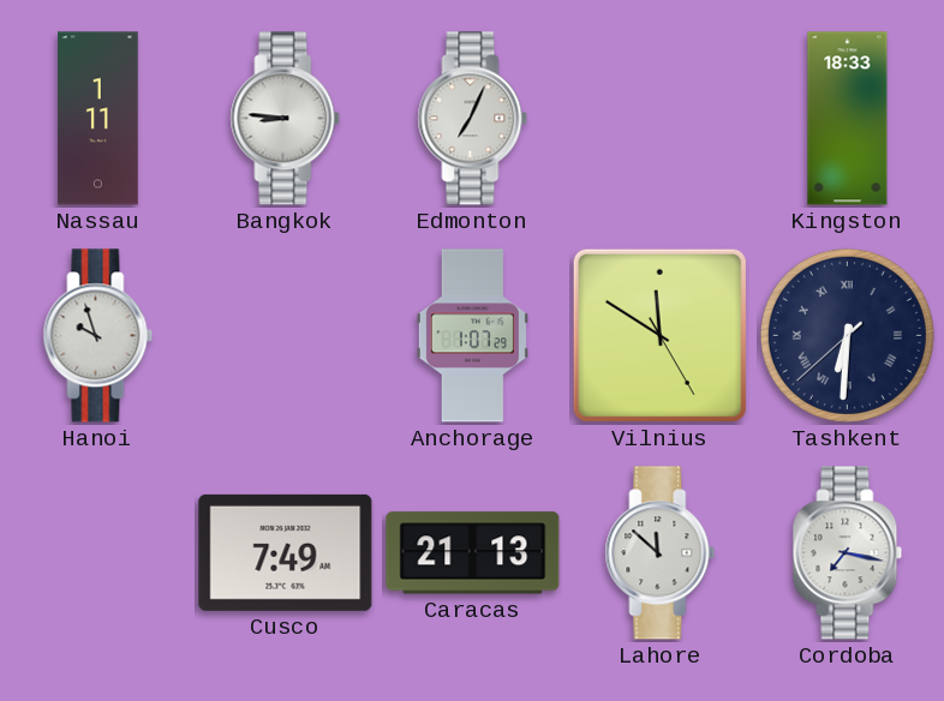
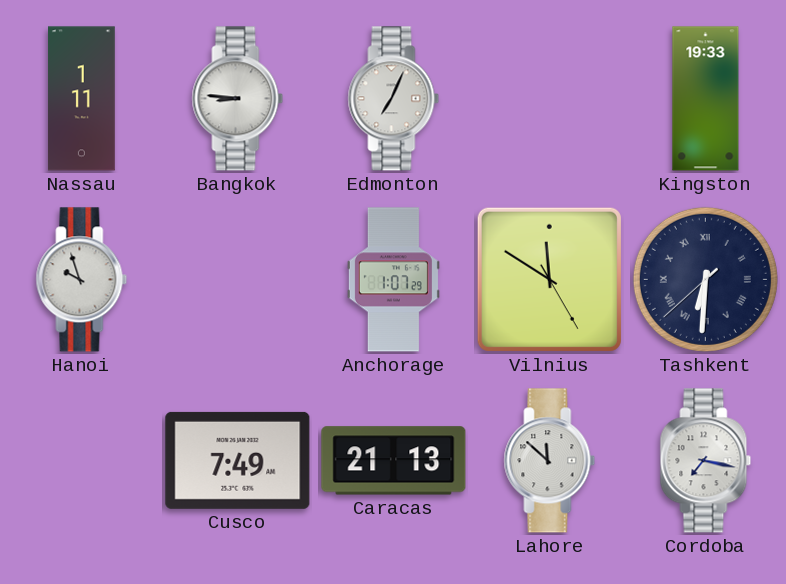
Kingston: 18:33 -> 19:33 (706, 99)
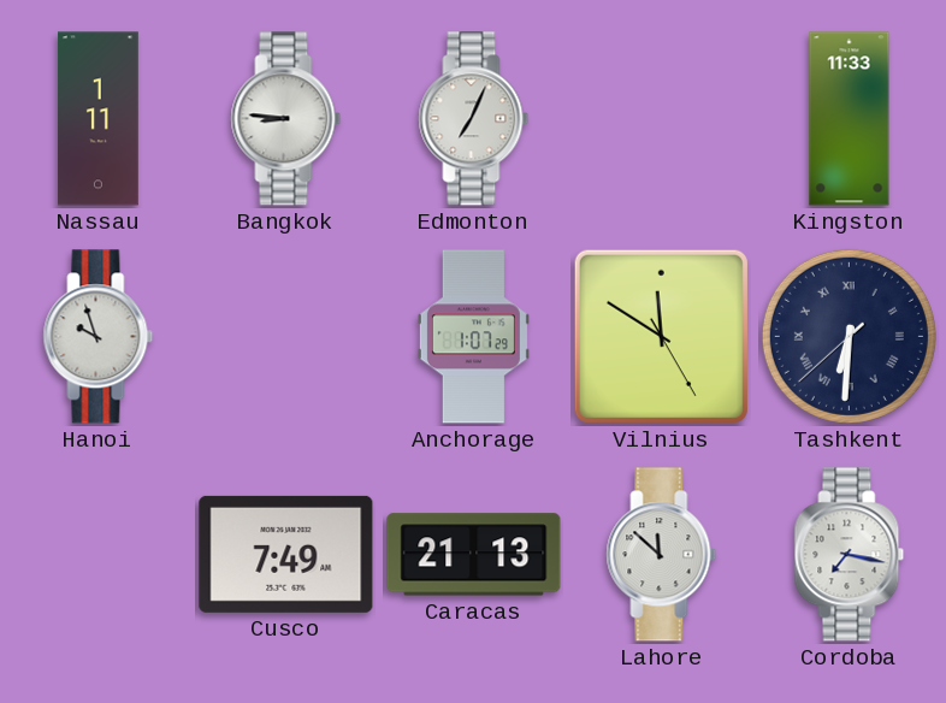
Kingston: 19:33 -> 11:33 (850, 119)
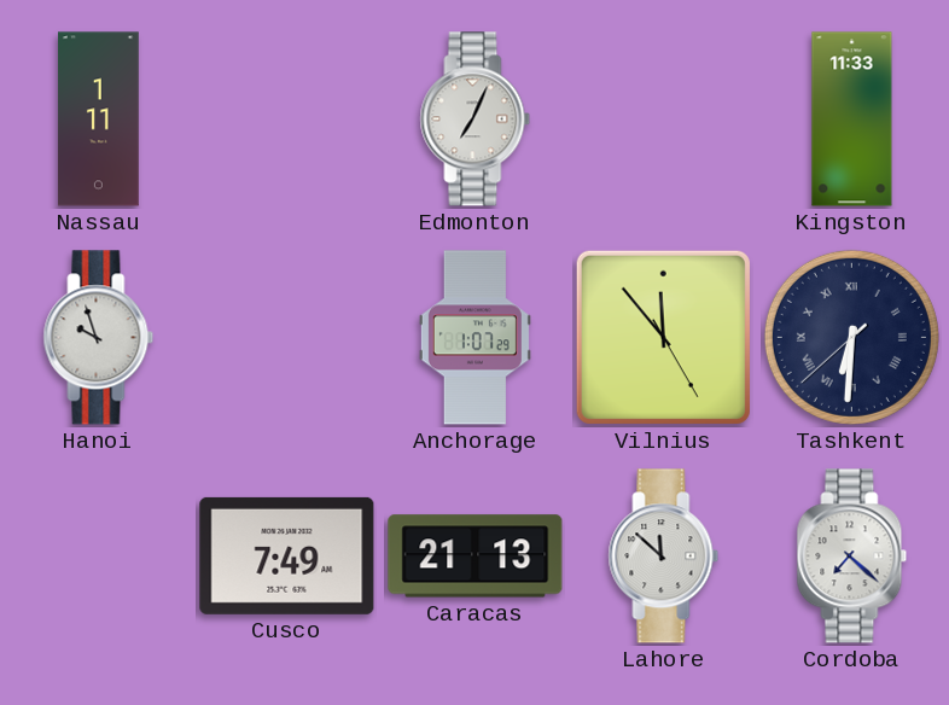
Bangkok: 8:46 -> none (286, 119)
Vilnius: 11:50 -> 11:53 (663, 337)
Cordoba: 7:17 -> 7:22 (852, 557)
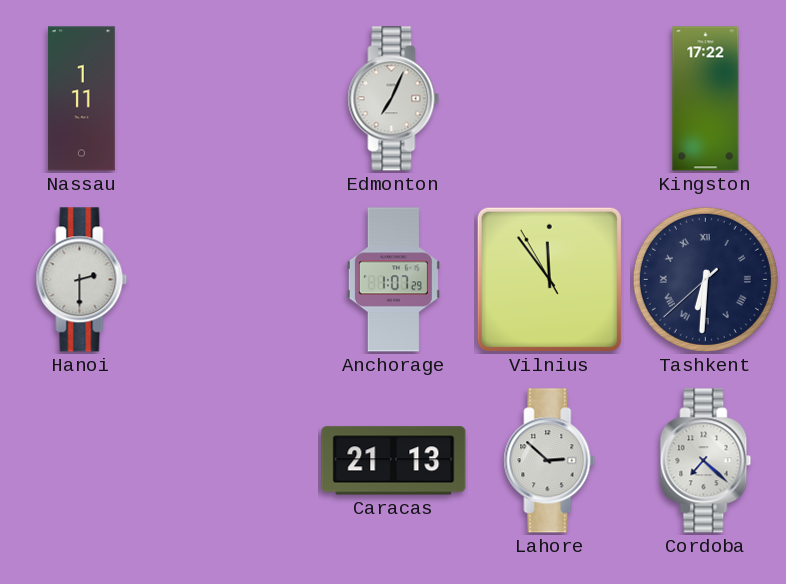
Kingston: 11:33 -> 17:22 (706, 99)
Hanoi: 9:57 -> 2:30 (82, 280)
Vilnius: 11:53:25 -> 11:53:55 (549, 279)
Cusco: 7:49 -> none (287, 555)
Lahore: 11:52 -> 2:52 (550, 461)
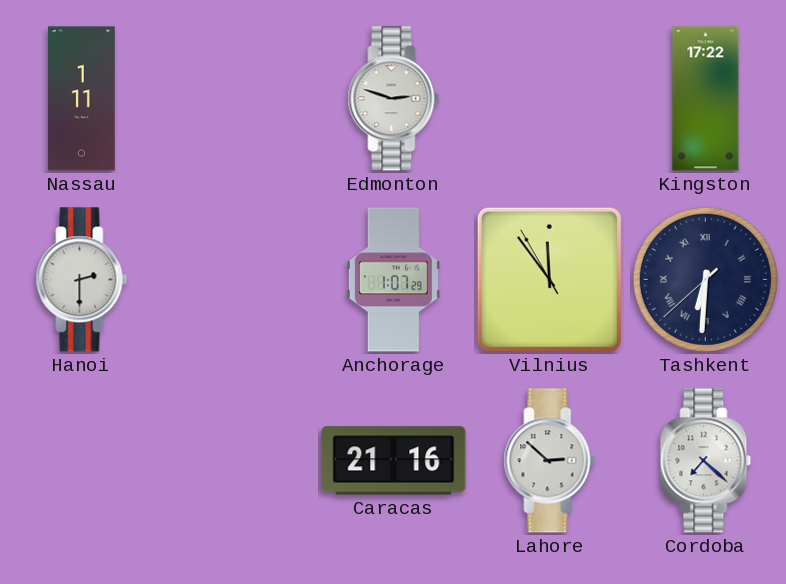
Edmonton: 7:04 -> 2:48 (394, 99)
Caracas: 21:13 -> 21:16 (394, 461)
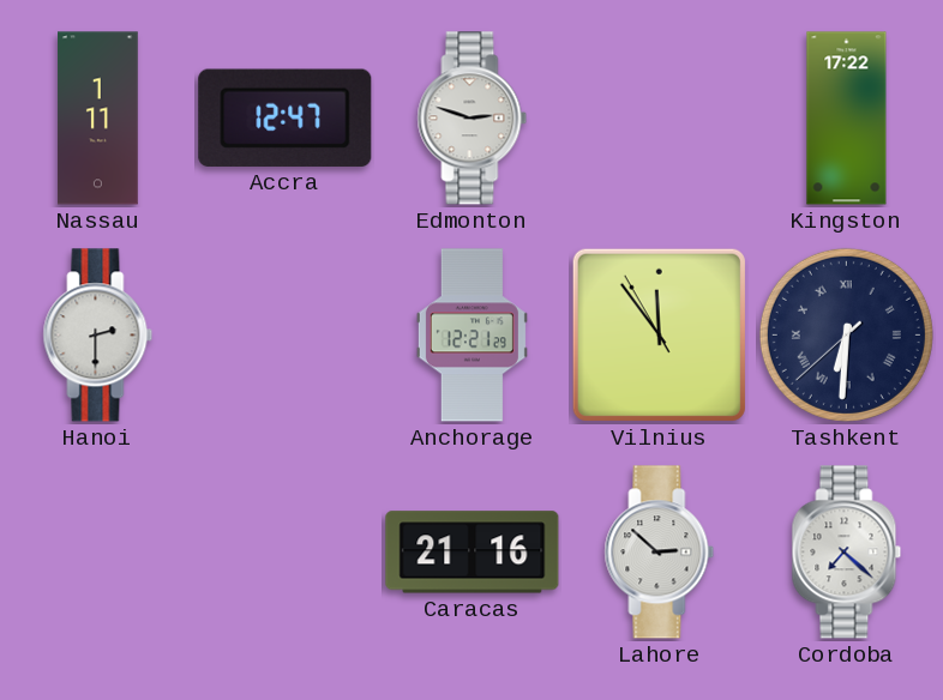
Accra: none -> 12:47 (286, 117)
Anchorage: 1:07 -> 12:21 (472, 336)
